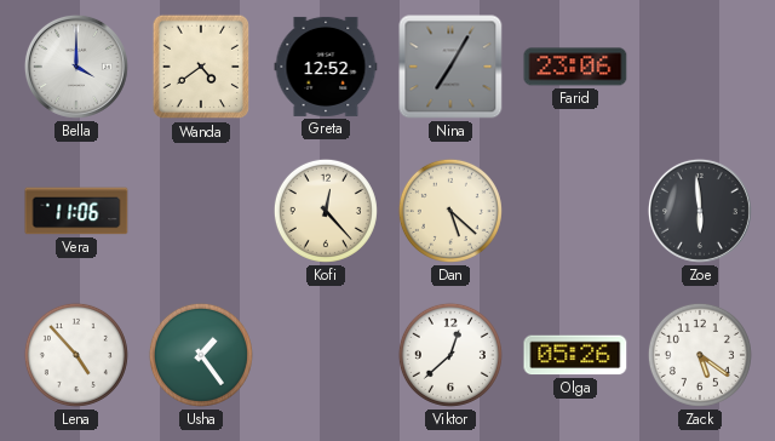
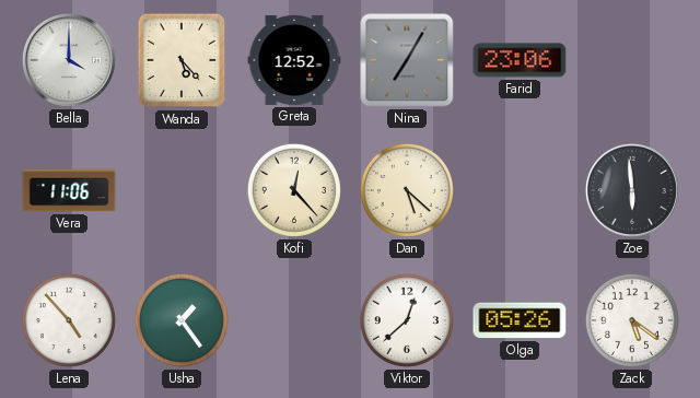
Wanda: 4:39 -> 5:23 (182, 60)
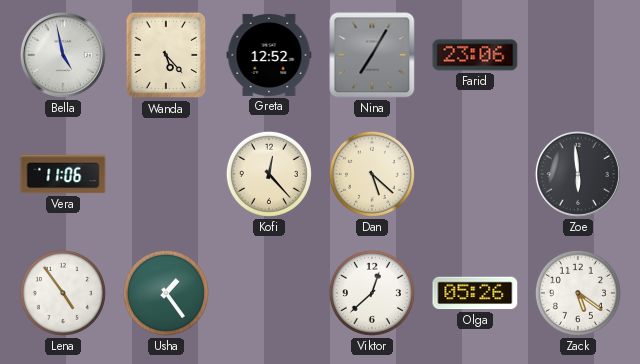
Bella: 4:00 -> 4:58 (63, 55)
Lena: 4:53 -> 4:54 (63, 293)
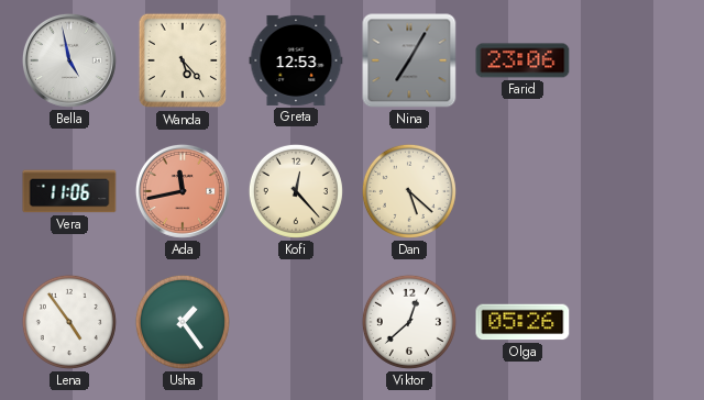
Greta: 12:52 -> 12:53 (296, 60)
Ada: none -> 11:43 (183, 191)
Zoe: 5:59 -> none (578, 174)
Zack: 5:21 -> none (578, 293)
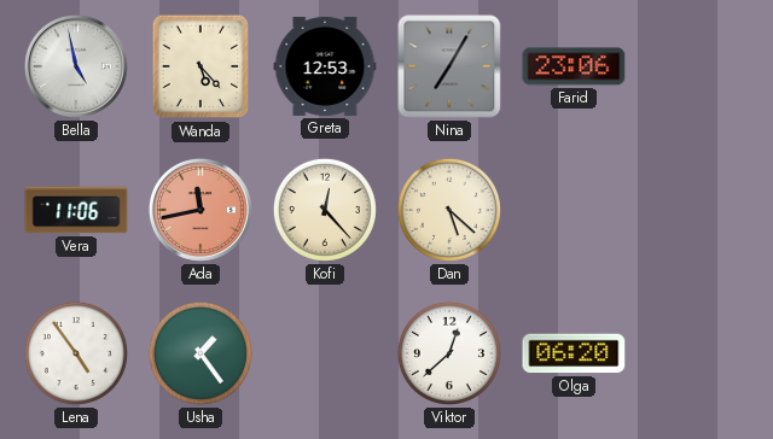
Olga: 05:26 -> 06:20 (574, 353)
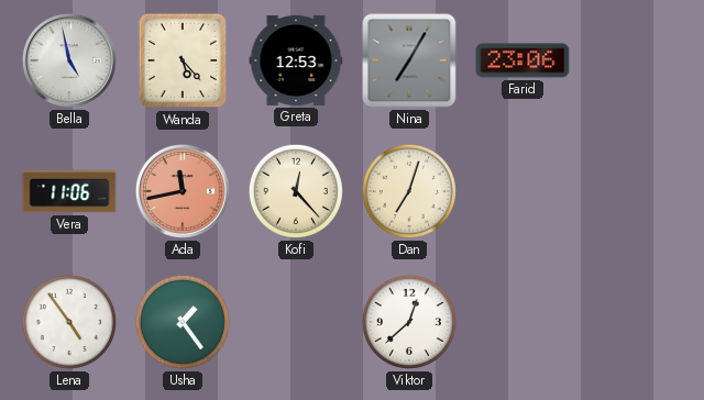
Dan: 5:22 -> 7:03 (409, 191)
Olga: 06:20 -> none (574, 353)
